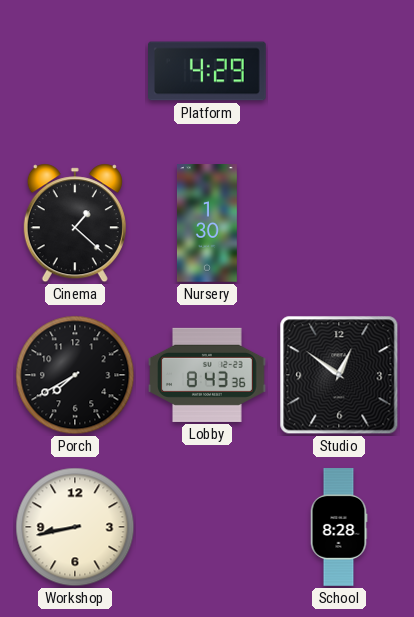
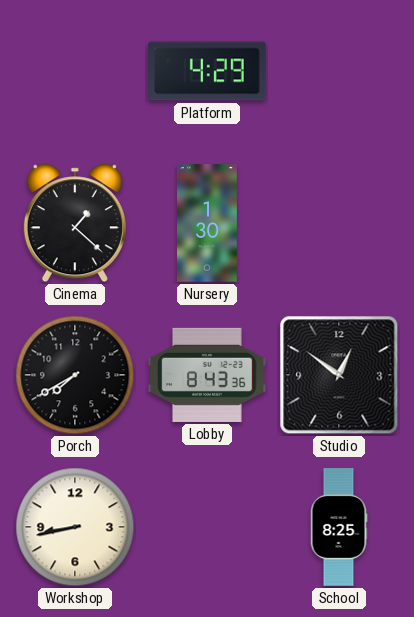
School: 8:28 -> 8:25 (339, 527)
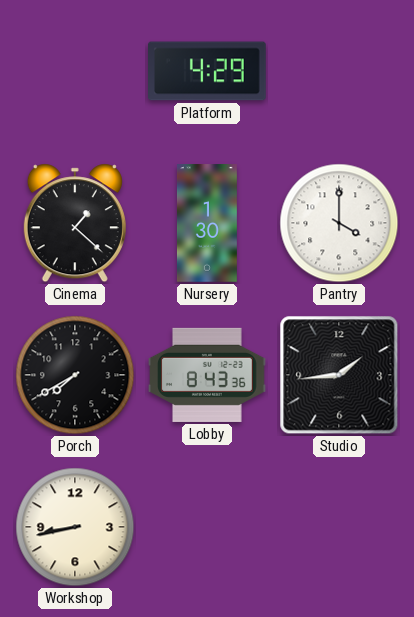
Pantry: none -> 4:00 (339, 223)
Studio: 12:51 -> 1:44 (339, 375)
School: 8:25 -> none (339, 527)
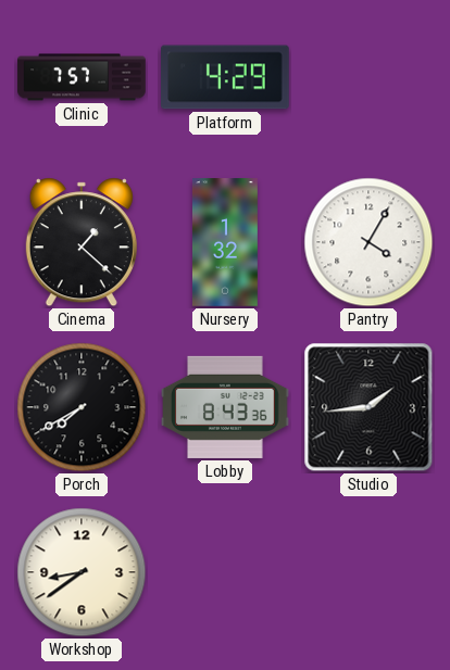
Clinic: none -> 7:57 (82, 77)
Nursery: 1:30 -> 1:32 (225, 242)
Pantry: 4:00 -> 4:05 (368, 242)
Workshop: 8:43 -> 8:39 (82, 572)
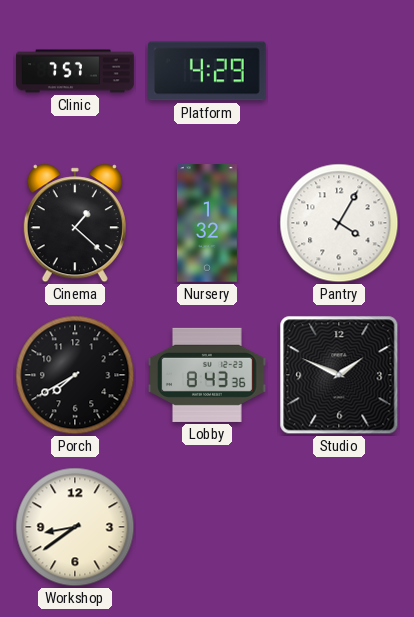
Studio: 1:44 -> 1:49 (339, 375)
